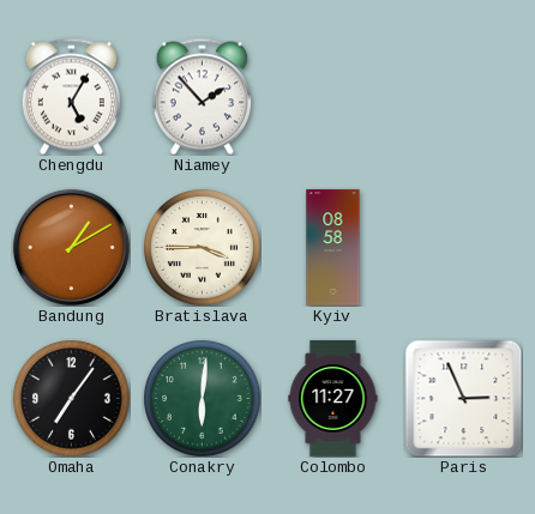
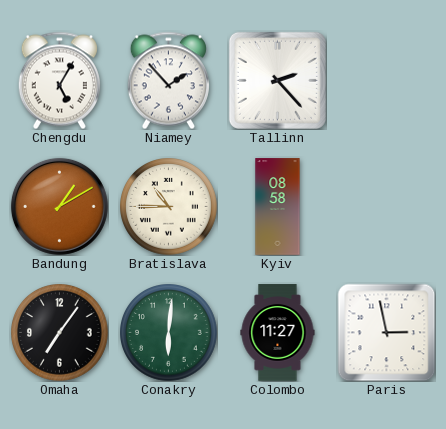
Tallinn: none -> 2:23 (277, 80)
Bratislava: 3:45 -> 10:45 (169, 207)
Paris: 2:56 -> 2:58 (386, 332)
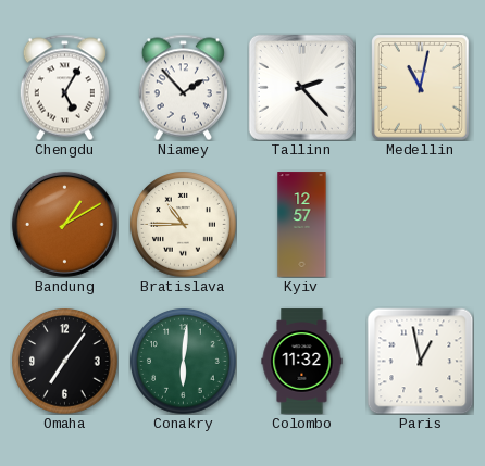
Medellin: none -> 11:02 (421, 87)
Kyiv: 08:58 -> 12:57 (302, 225)
Colombo: 11:27 -> 11:32 (302, 362)
Paris: 2:58 -> 12:58 (420, 361)
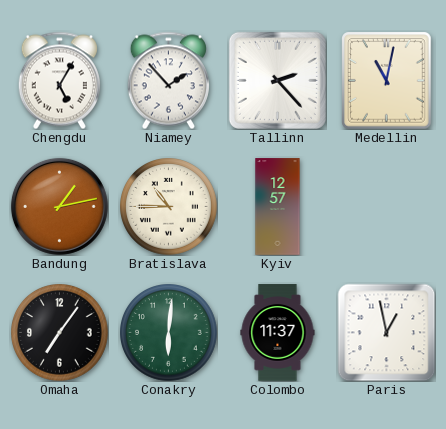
Bandung: 1:10 -> 1:13 (59, 206)
Colombo: 11:32 -> 11:37 (278, 333)
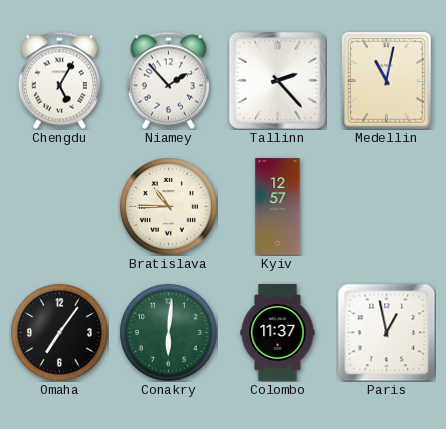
Bandung: 1:13 -> none (59, 206)
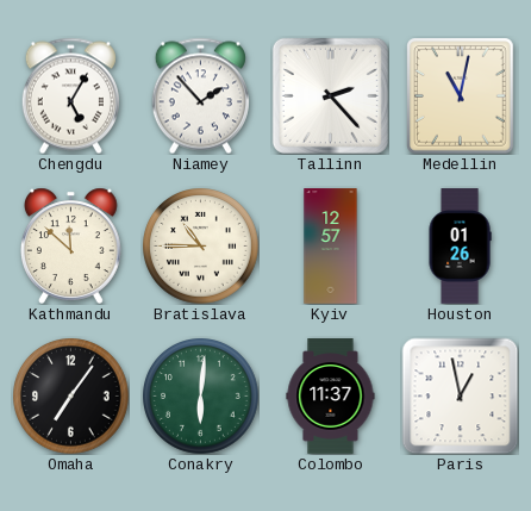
Kathmandu: none -> 11:52 (70, 245)
Houston: none -> 01:26 (460, 247)
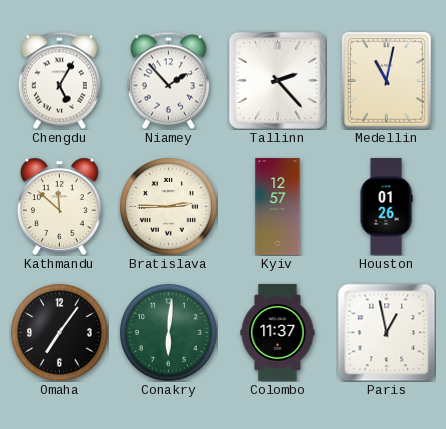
Bratislava: 10:45 -> 2:45 (169, 207)
